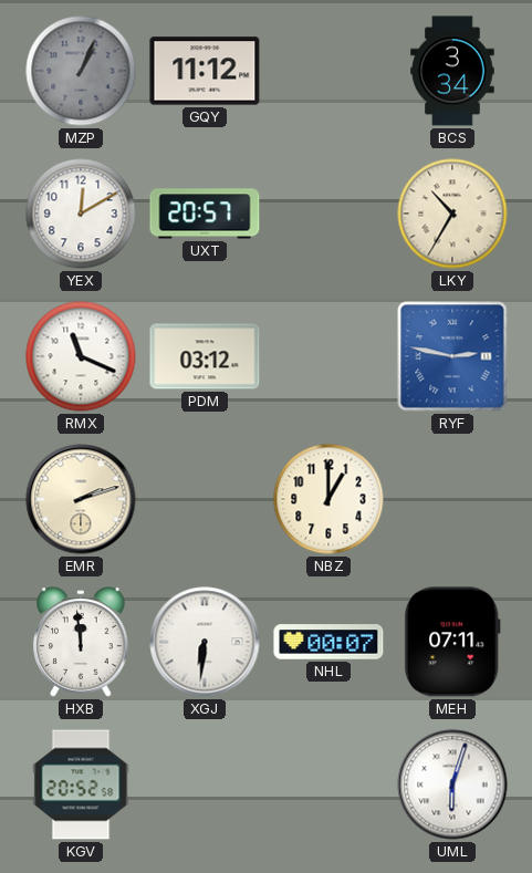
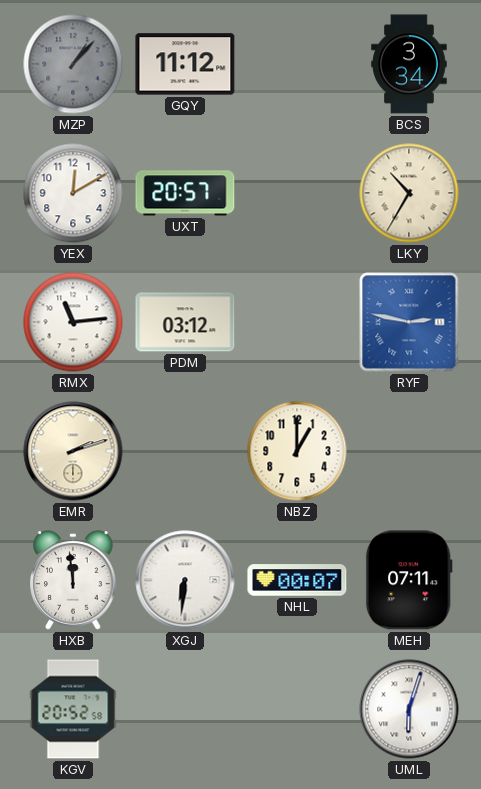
MZP: 1:04 -> 1:07 (73, 64)
RMX: 11:19 -> 11:14 (73, 322)
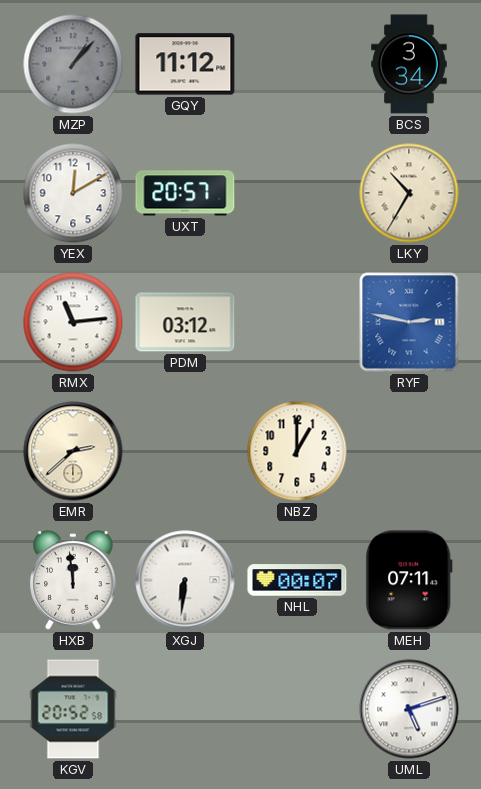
EMR: 2:12 -> 2:38 (73, 451)
UML: 6:03 -> 5:12 (409, 709)
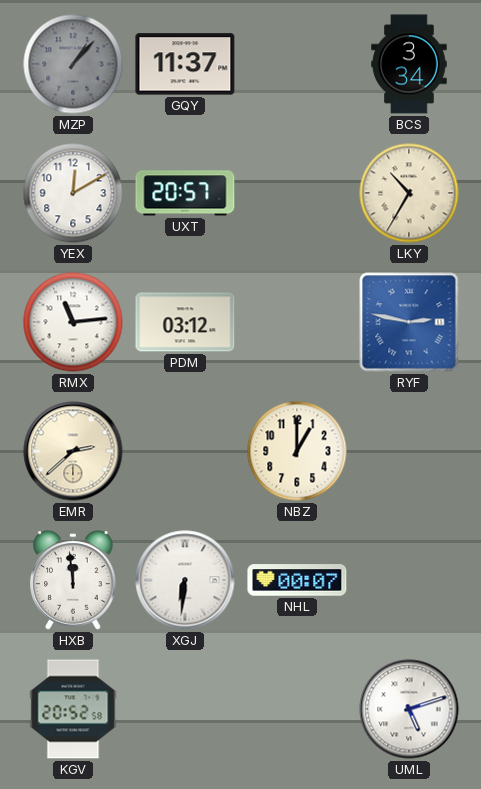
GQY: 11:12 -> 11:37 (185, 64)
MEH: 07:11 -> none (409, 580)
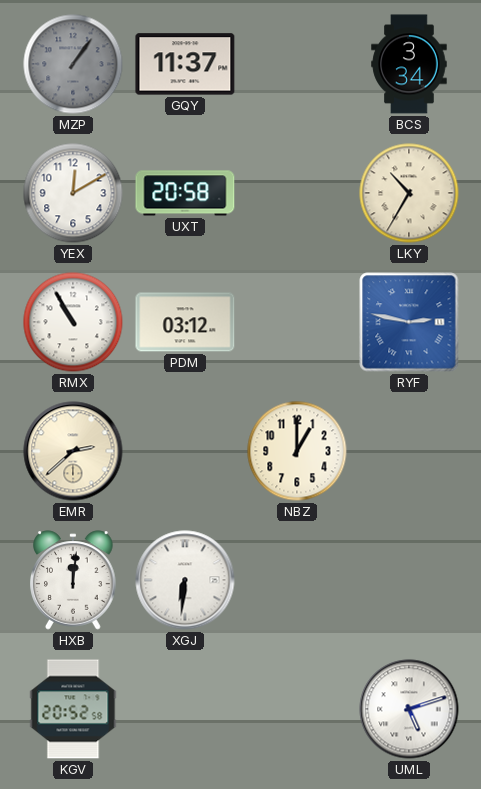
MZP: 1:07 -> 1:06 (73, 64)
UXT: 20:57 -> 20:58 (185, 193)
RMX: 11:14 -> 10:55 (73, 322)
HXB: 11:59 -> 12:01 (73, 580)
NHL: 00:07 -> none (297, 580)
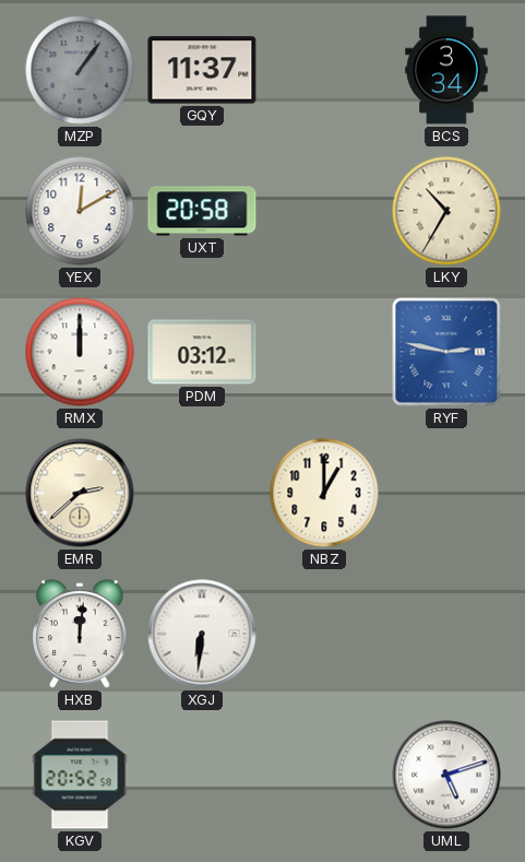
RMX: 10:55 -> 12:00 (80, 352)
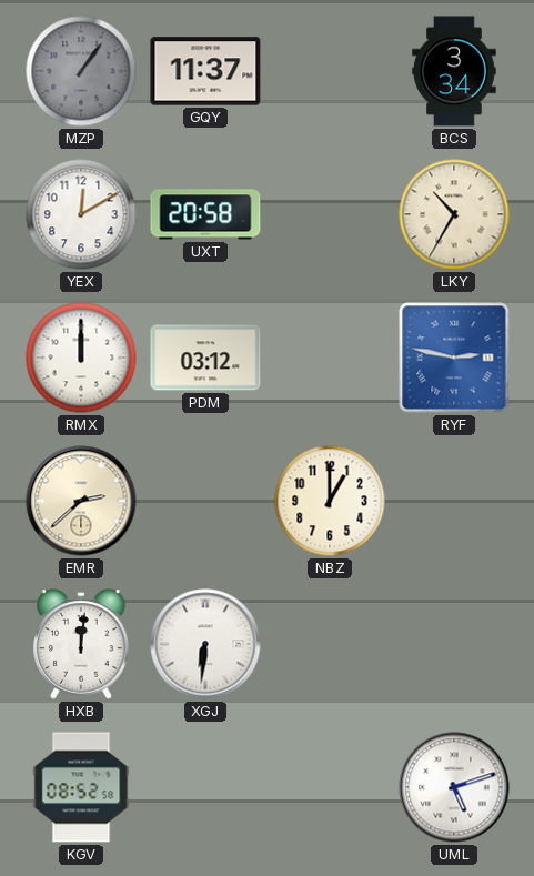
KGV: 20:52 -> 08:52 (81, 787)
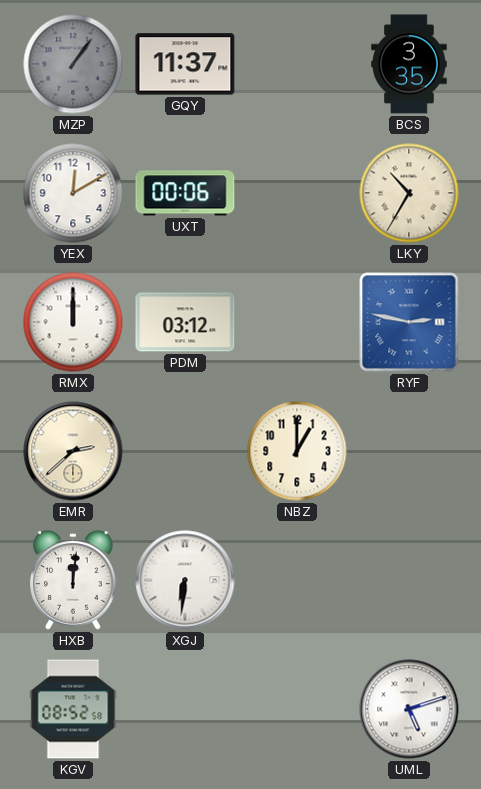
BCS: 3:34 -> 3:35 (409, 64)
UXT: 20:58 -> 00:06 (185, 193)
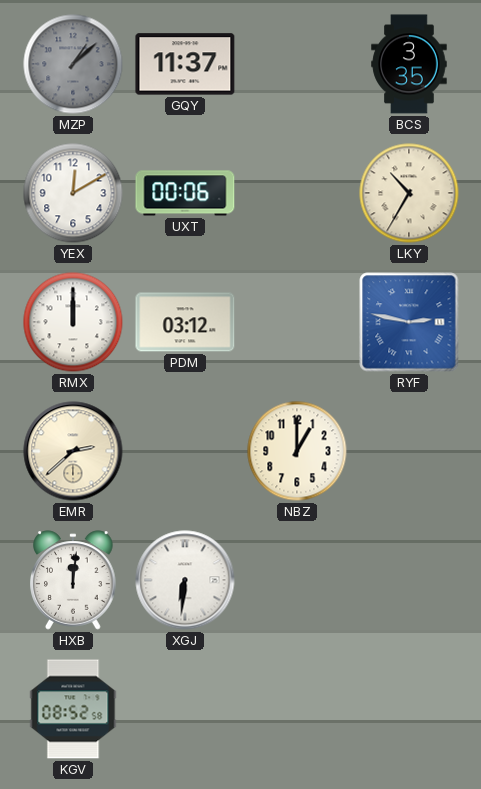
MZP: 1:06 -> 1:08 (73, 64)
UML: 5:12 -> none (409, 709)
